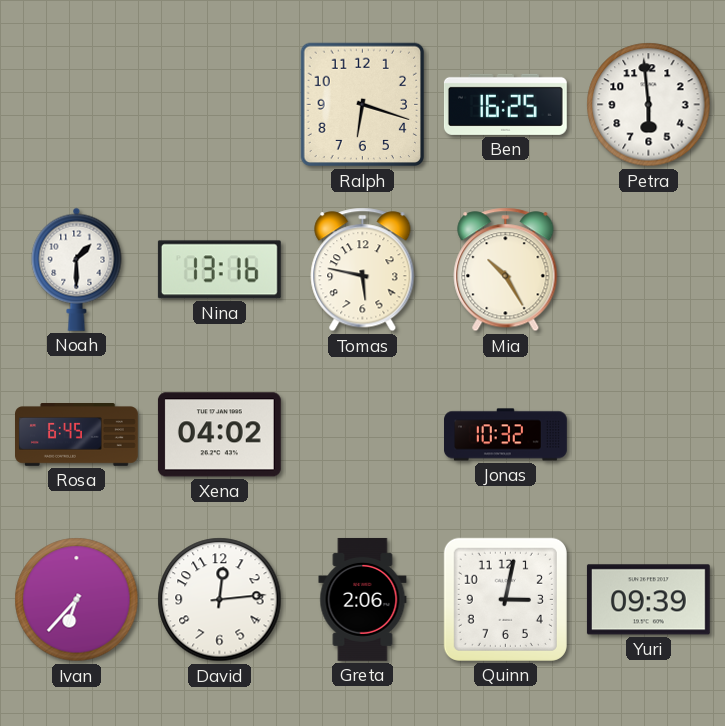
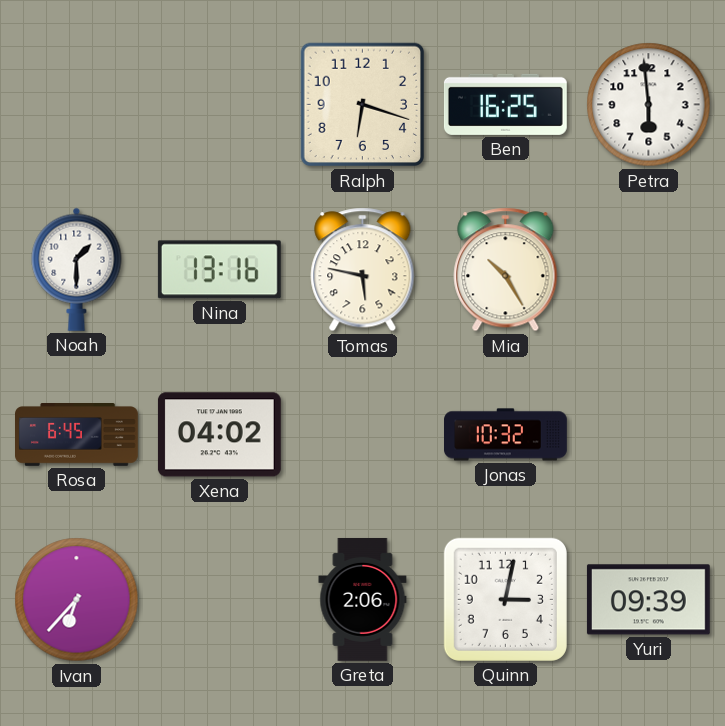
David: 12:14 -> none (220, 600)
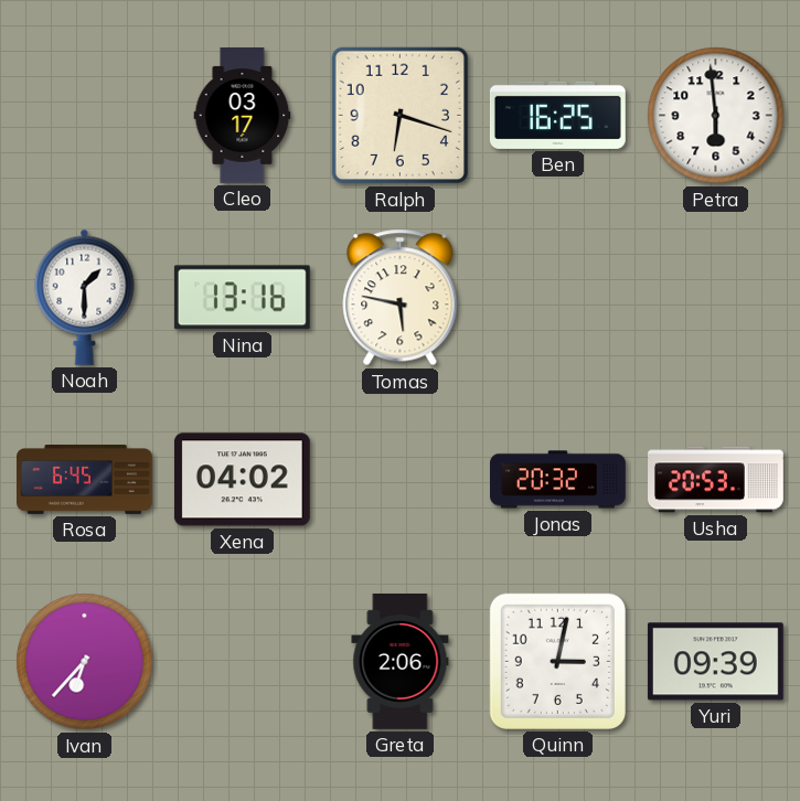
Cleo: none -> 03:17 (243, 116)
Mia: 10:25 -> none (506, 270)
Jonas: 10:32 -> 20:32 (558, 480)
Usha: none -> 20:53 (716, 480)
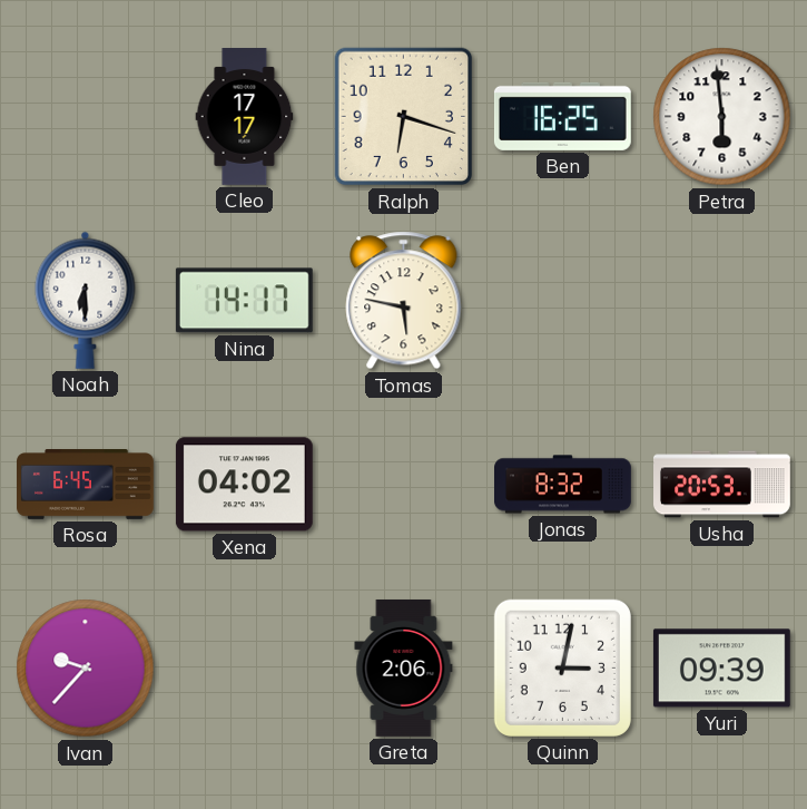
Cleo: 03:17 -> 17:17 (245, 117)
Noah: 1:30 -> 6:30 (86, 300)
Nina: 13:16 -> 14:17 (244, 301)
Jonas: 20:32 -> 8:32 (563, 485)
Ivan: 6:37 -> 9:37 (86, 669)
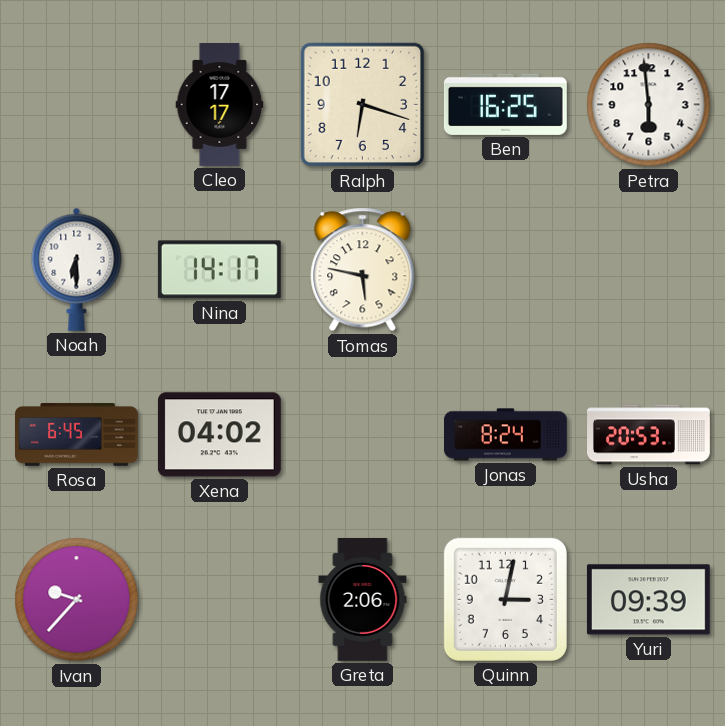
Jonas: 8:32 -> 8:24 (506, 435)
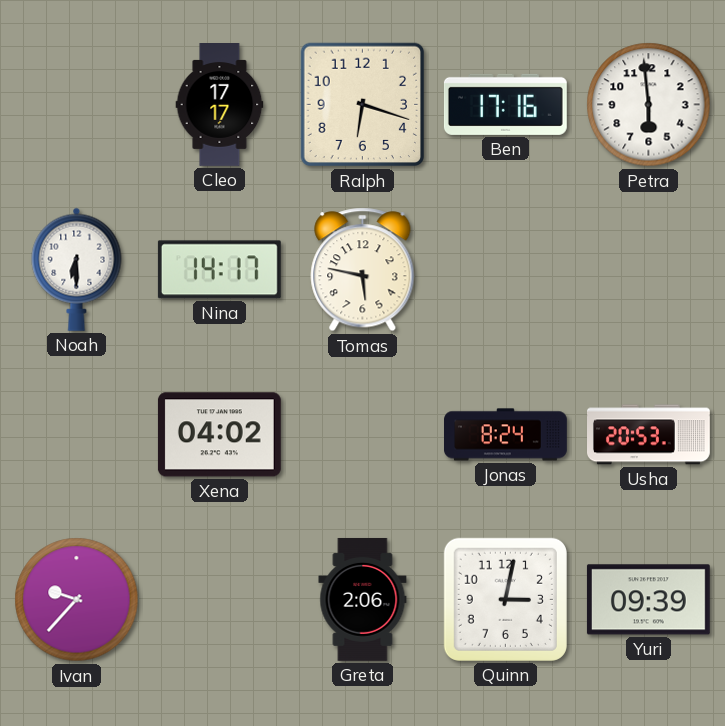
Ben: 16:25 -> 17:16 (505, 104)
Rosa: 6:45 -> none (77, 435)
